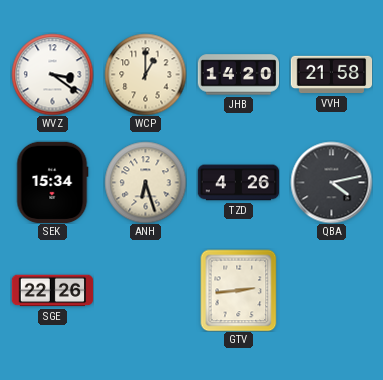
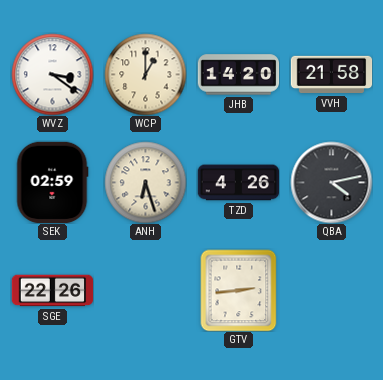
SEK: 15:34 -> 02:59 (53, 182)
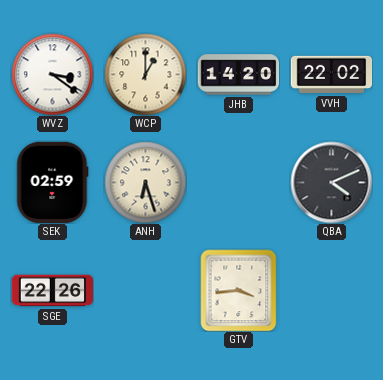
VVH: 21:58 -> 22:02 (331, 75)
TZD: 4:26 -> none (238, 183)
QBA: 4:13 -> 4:11 (331, 182)
GTV: 2:44 -> 3:44 (239, 290)
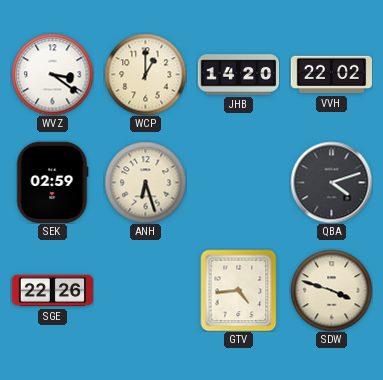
QBA: 4:11 -> 4:12 (331, 182)
GTV: 3:44 -> 4:44 (239, 290)
SDW: none -> 3:48 (331, 290)
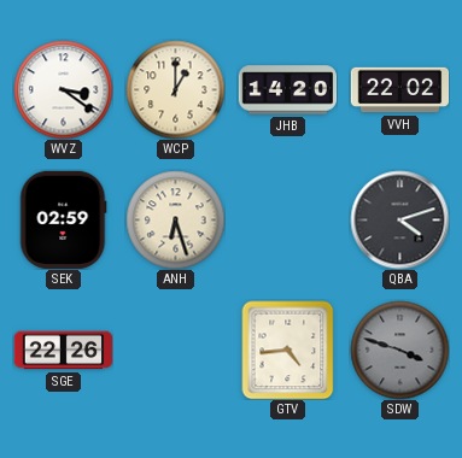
SDW dial: cream -> grey (399, 350)
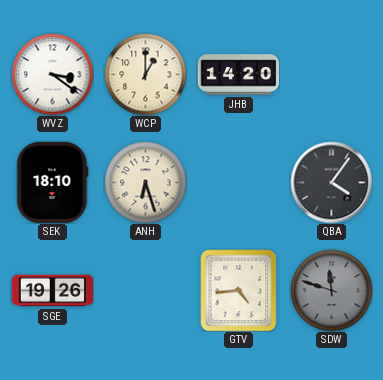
VVH: 22:02 -> none (399, 90)
SEK: 02:59 -> 18:10 (53, 182)
QBA: 4:12 -> 4:06 (331, 182)
SGE: 22:26 -> 19:26 (52, 291)
SDW: 3:48 -> 11:48 (331, 290)
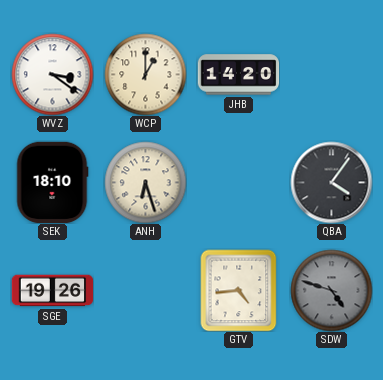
SDW: 11:48 -> 4:48 (331, 290)
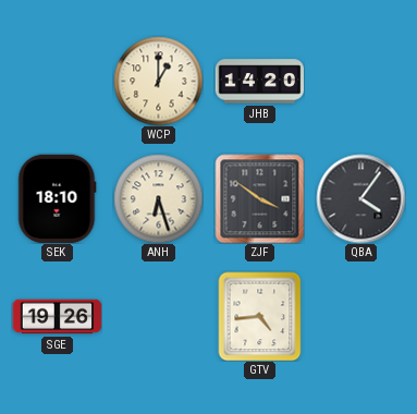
WVZ: 3:21 -> none (52, 74)
ZJF: none -> 3:51 (259, 198)
SDW: 4:48 -> none (331, 290)
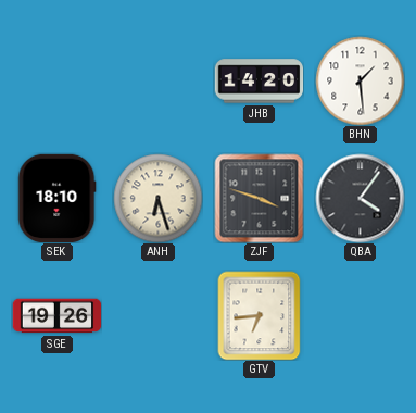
WCP: 1:00 -> none (158, 81)
BHN: none -> 1:29 (360, 80)
ZJF: 3:51 -> 3:48 (259, 198)
GTV: 4:44 -> 6:44 (260, 315)
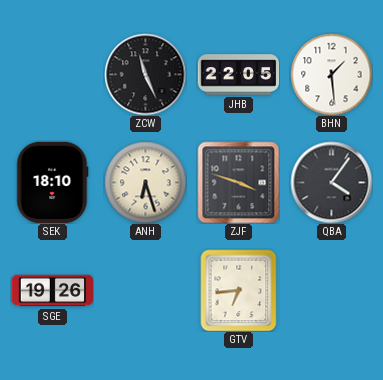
ZCW: none -> 11:26 (145, 74)
JHB: 14:20 -> 22:05 (238, 75)
